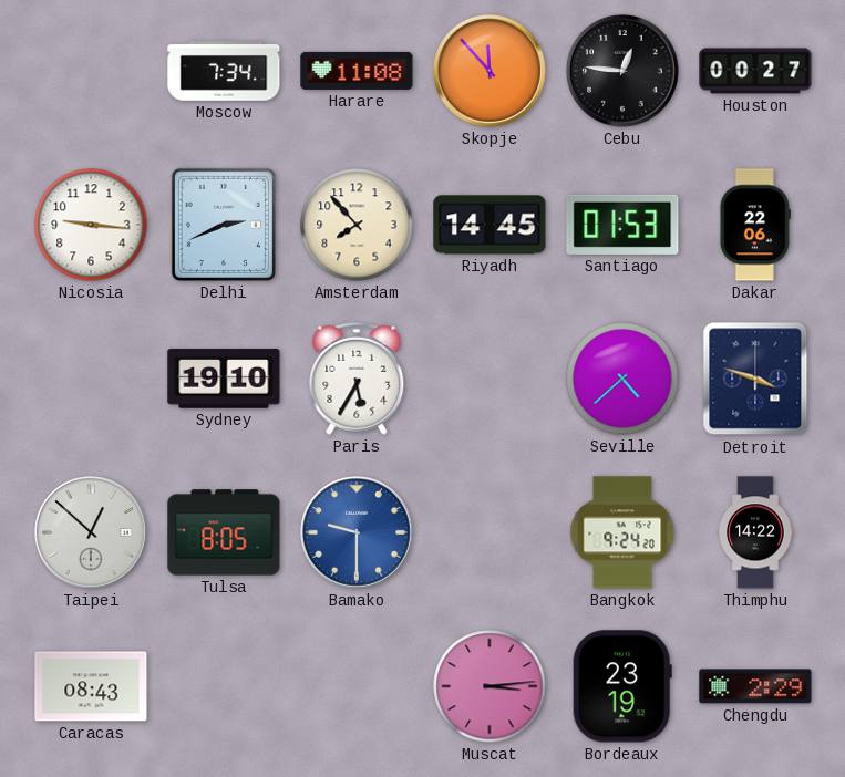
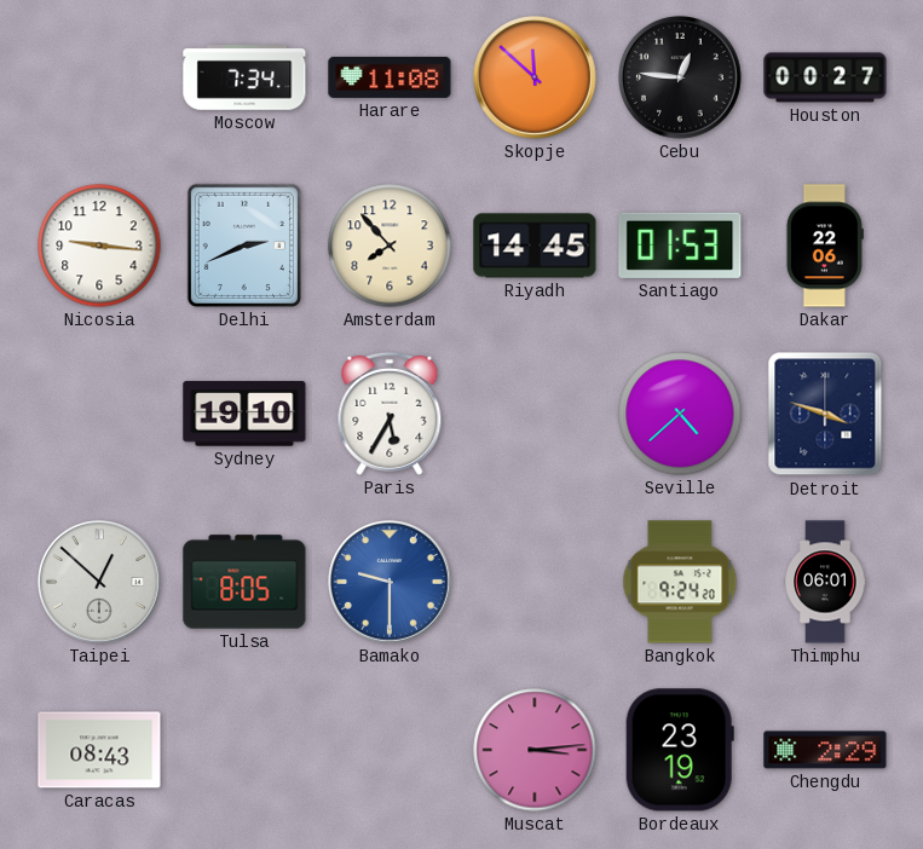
Skopje: 11:53 -> 11:52 (536, 79)
Thimphu: 14:22 -> 06:01 (825, 582)
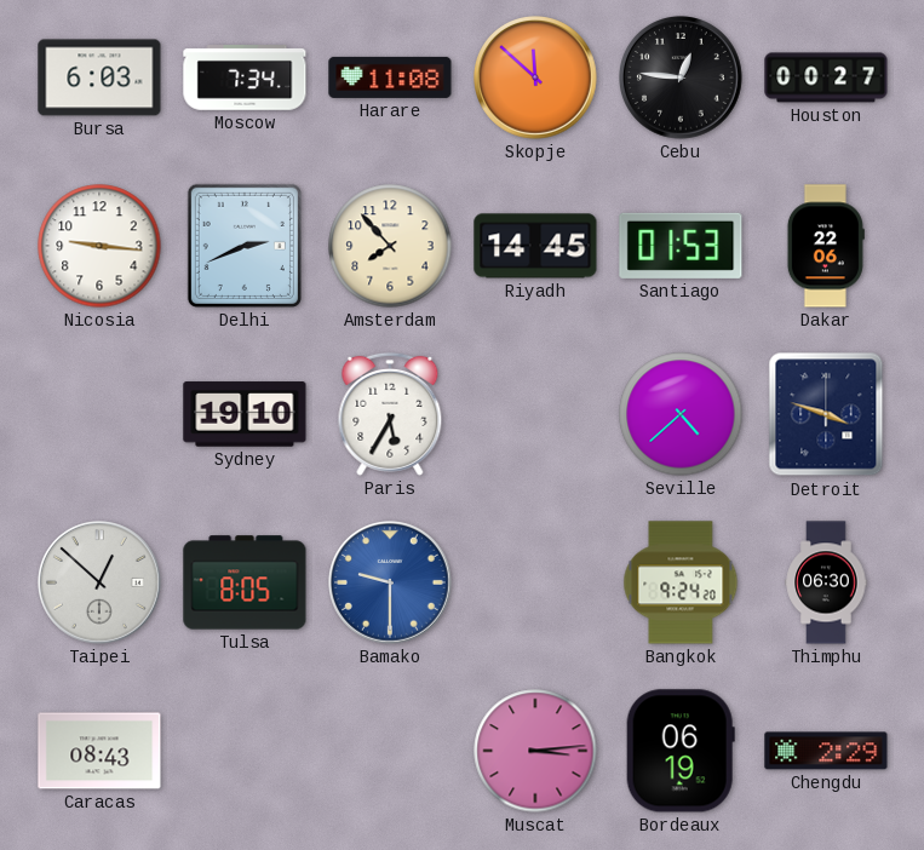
Bursa: none -> 6:03 (99, 77)
Thimphu: 06:01 -> 06:30 (826, 582)
Bordeaux: 23:19 -> 06:19 (681, 751)
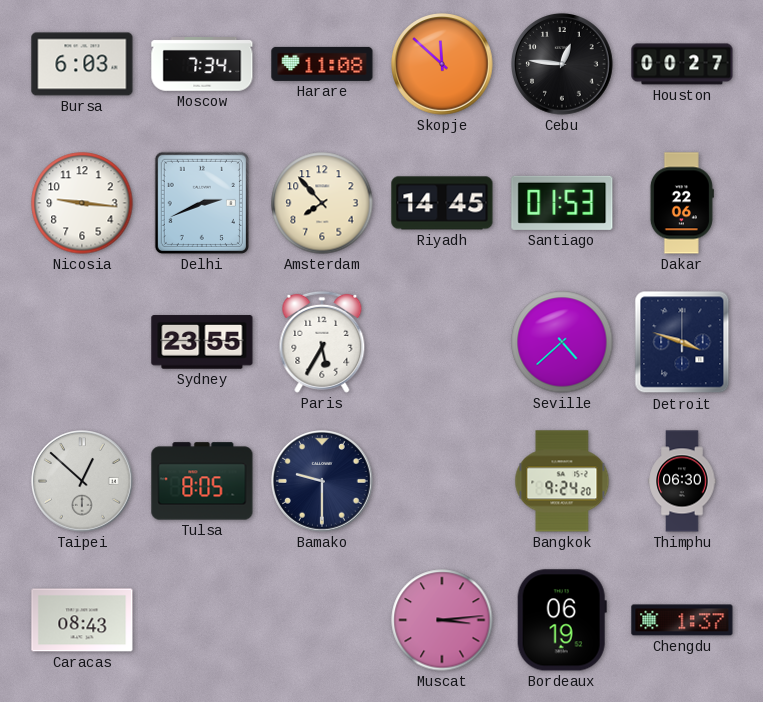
Sydney: 19:10 -> 23:55 (202, 342)
Bamako dial: blue -> navy (323, 482)
Chengdu: 2:29 -> 1:37 (682, 620)
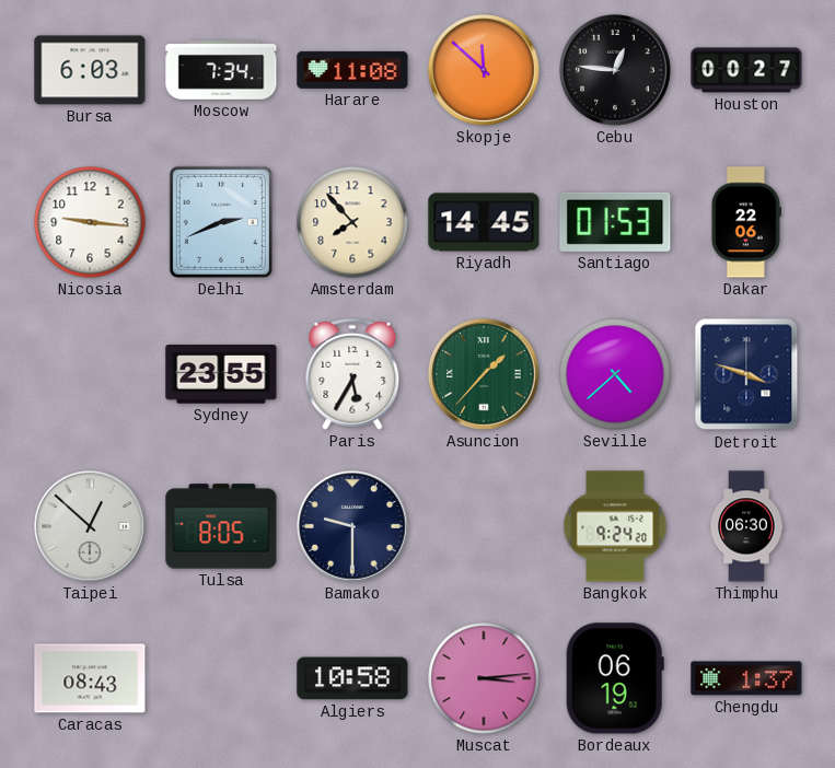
Asuncion: none -> 1:37 (485, 375)
Algiers: none -> 10:58 (352, 678)
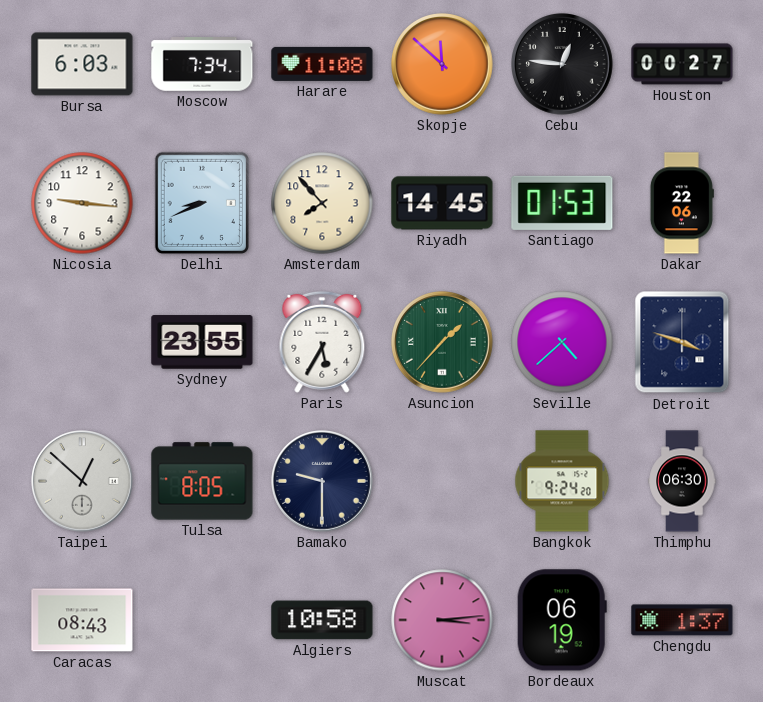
Delhi: 2:41 -> 8:41 (202, 203)
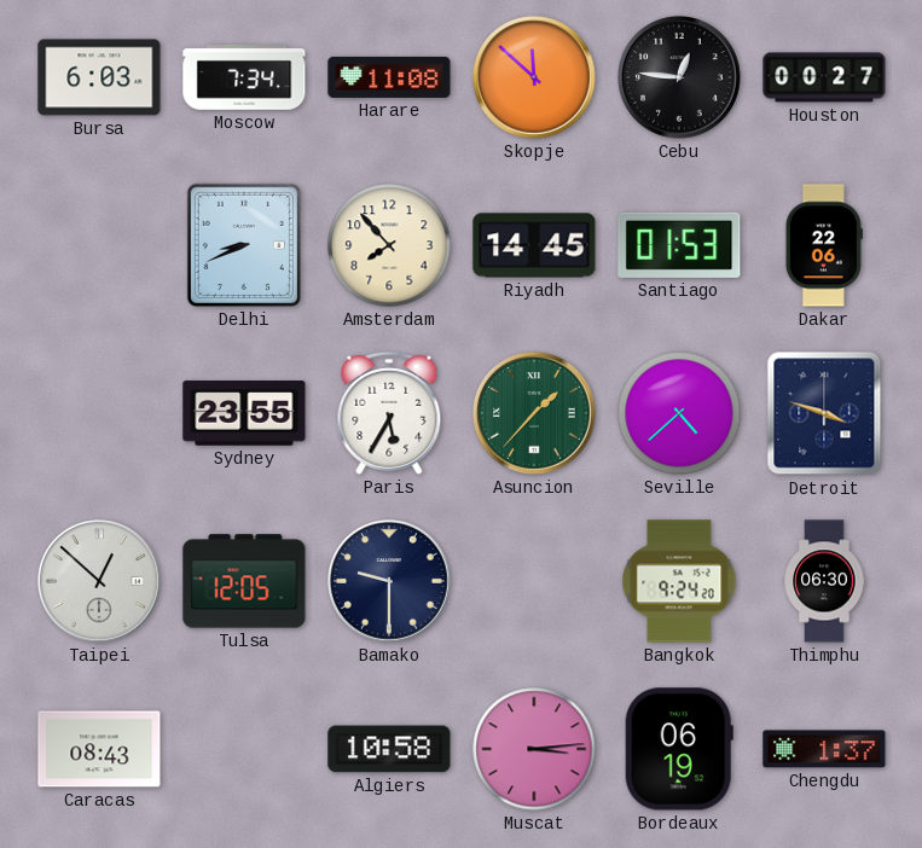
Nicosia: 9:16 -> none (82, 203)
Tulsa: 8:05 -> 12:05 (244, 581)
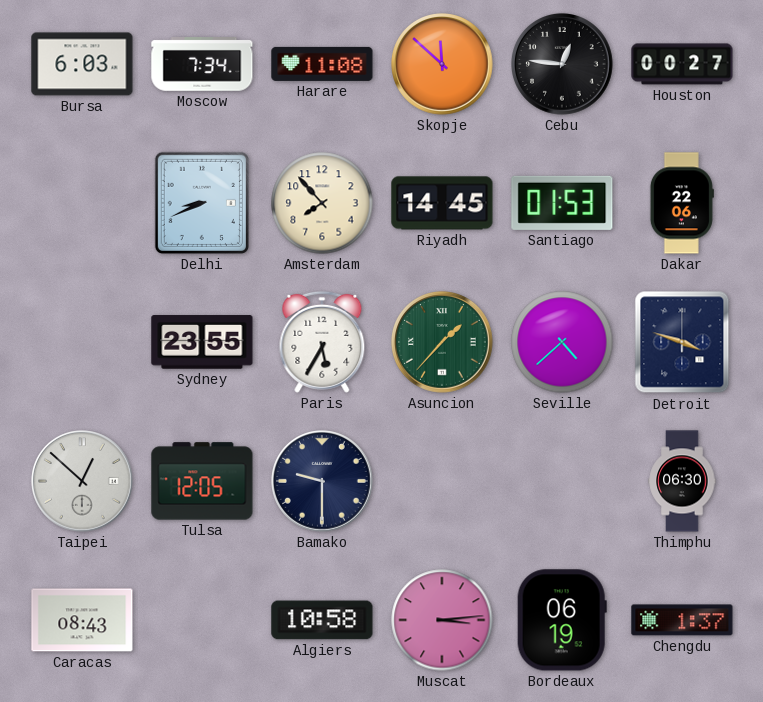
Bangkok: 9:24 -> none (679, 581)
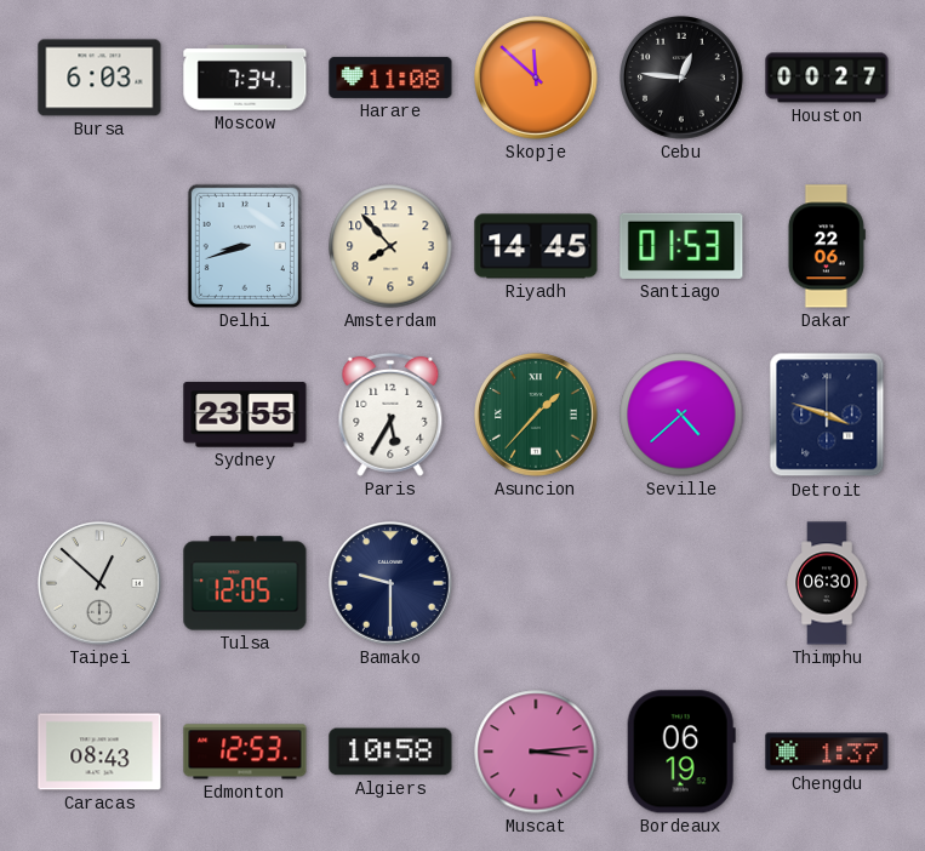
Delhi: 8:41 -> 8:42 (245, 246)
Edmonton: none -> 12:53 (245, 752)
